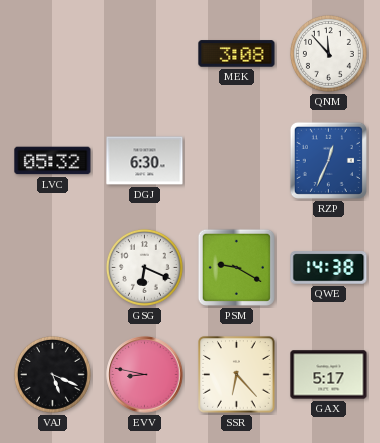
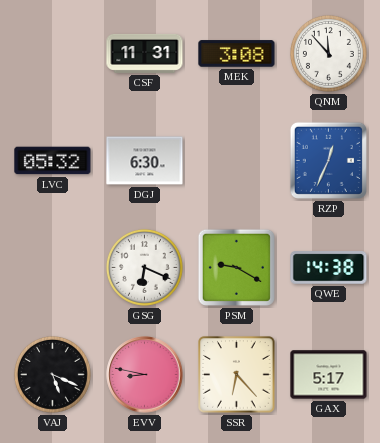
CSF: none -> 11:31 (145, 53)
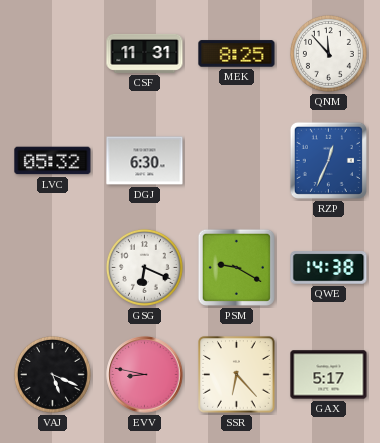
MEK: 3:08 -> 8:25 (237, 54)
